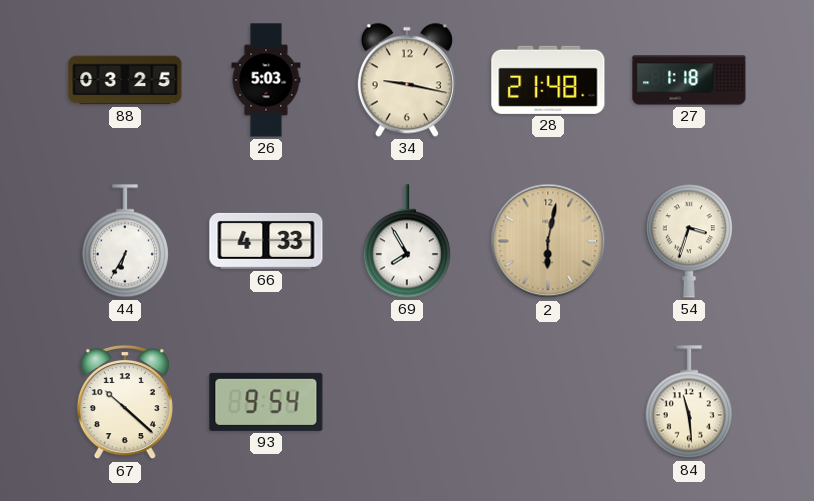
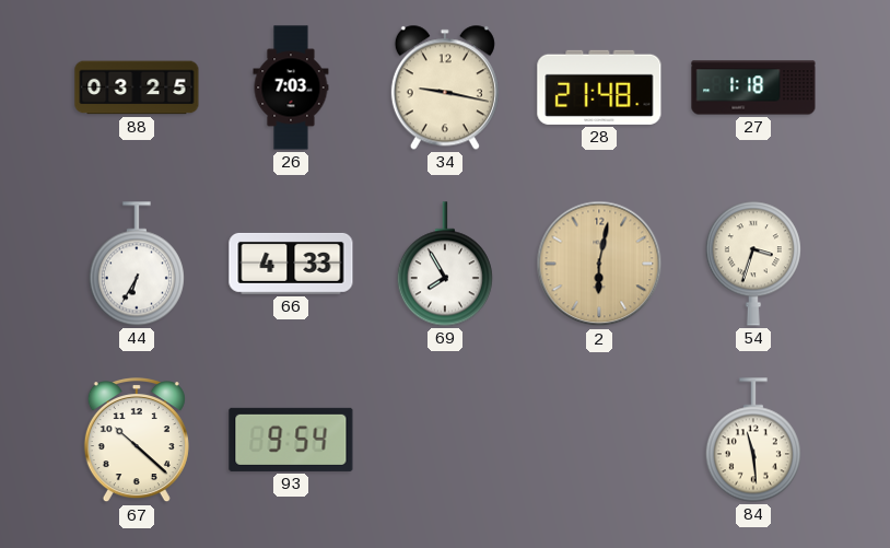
26: 5:03 -> 7:03 (291, 88)
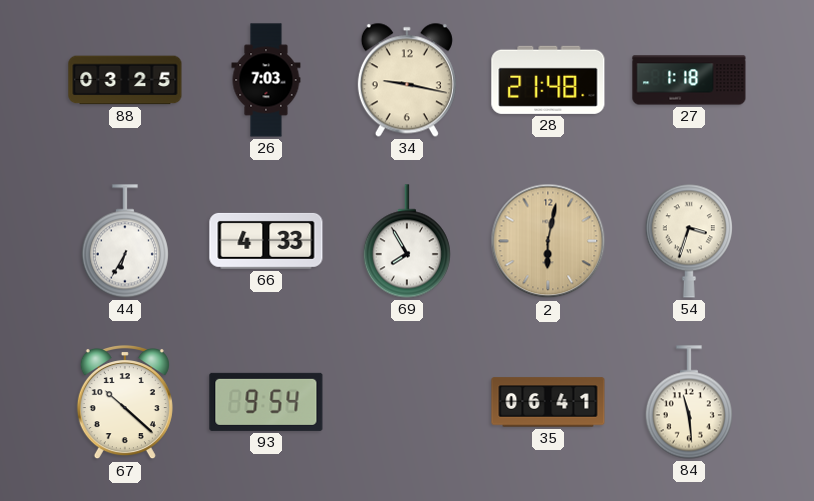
35: none -> 06:41 (548, 402)
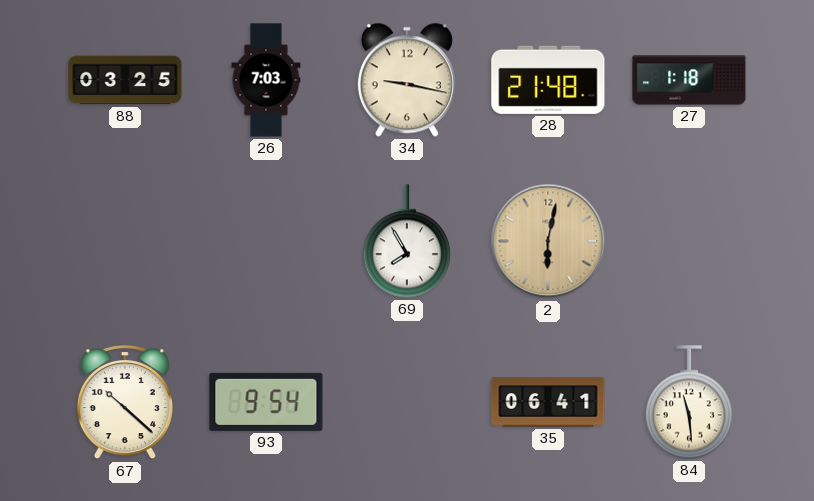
44: 6:35 -> none (125, 241)
66: 4:33 -> none (266, 241)
54: 3:33 -> none (689, 241)
